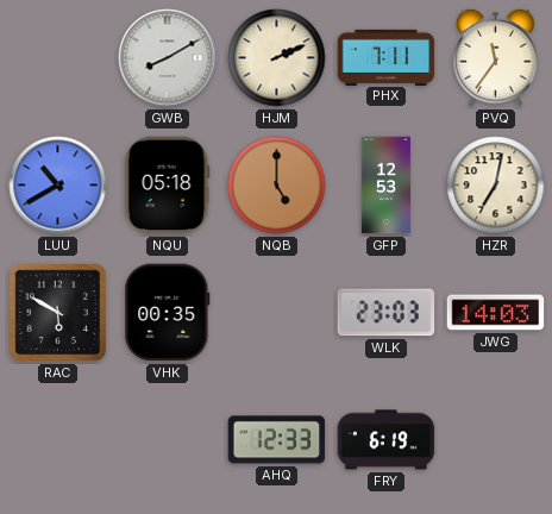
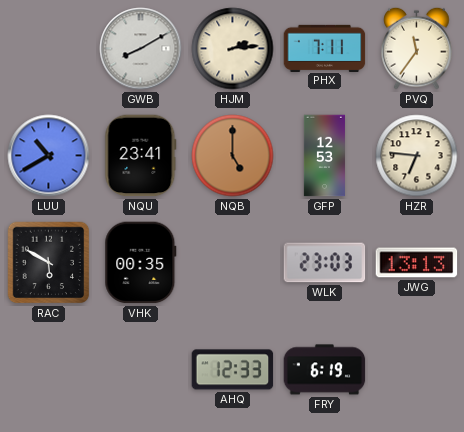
HJM: 2:11 -> 2:14 (233, 49)
NQU: 05:18 -> 23:41 (141, 156)
HZR: 7:02 -> 6:46 (417, 156)
JWG: 14:03 -> 13:13 (417, 263)
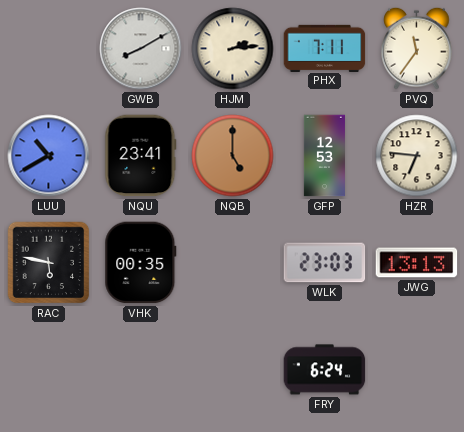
RAC: 5:50 -> 5:47 (49, 263)
AHQ: 12:33 -> none (233, 370)
FRY: 6:19 -> 6:24 (325, 370)
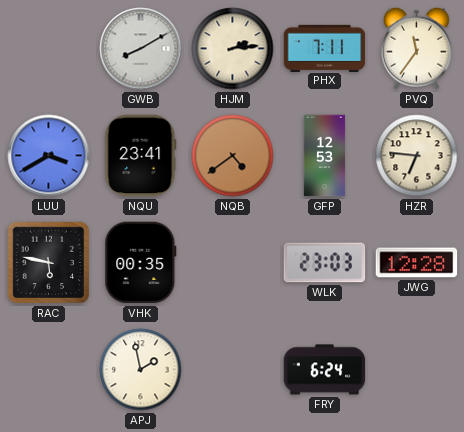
LUU: 10:40 -> 3:40 (49, 156)
NQB: 5:00 -> 4:39 (233, 156)
JWG: 13:13 -> 12:28 (417, 263)
APJ: none -> 1:58 (141, 370)
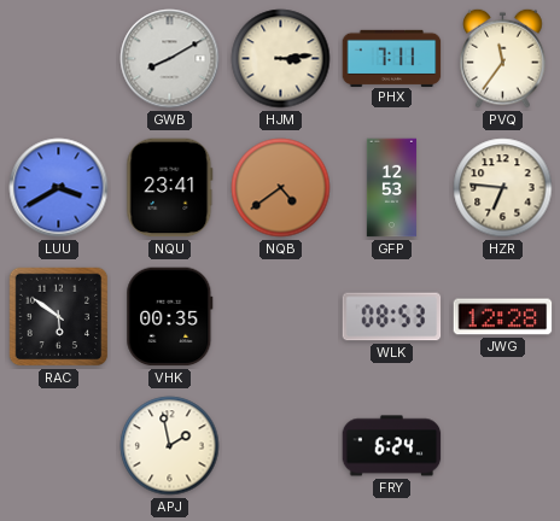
HJM: 2:14 -> 3:14 (281, 59)
RAC: 5:47 -> 5:51 (59, 317)
WLK: 23:03 -> 08:53 (392, 317)
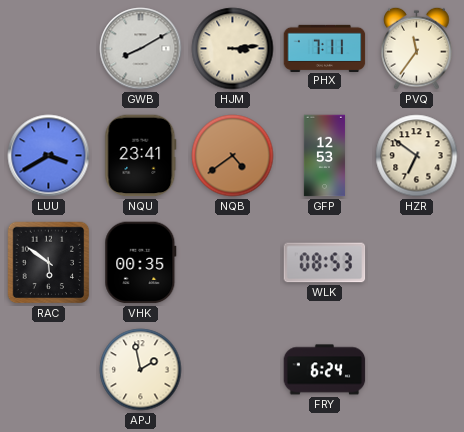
HZR: 6:46 -> 6:51 (417, 156)
JWG: 12:28 -> none (503, 317)
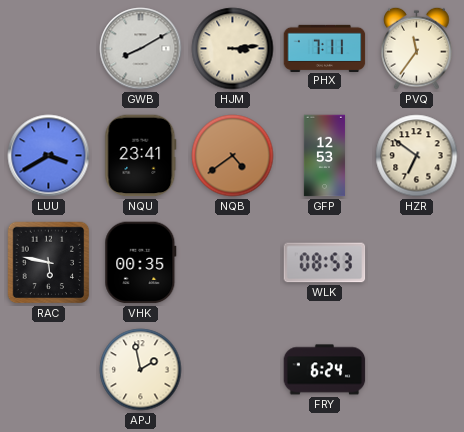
RAC: 5:51 -> 5:47 (49, 263)
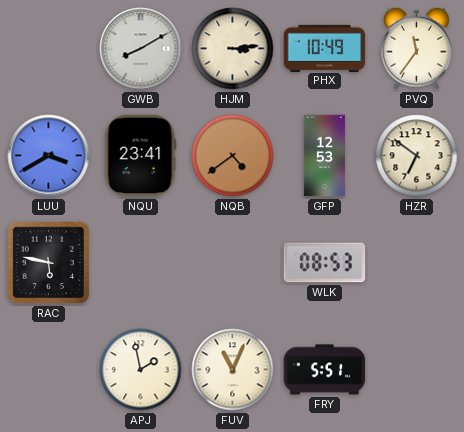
PHX: 7:11 -> 10:49 (325, 48)
VHK: 00:35 -> none (141, 263)
FUV: none -> 11:04 (233, 370)
FRY: 6:24 -> 5:51 (325, 370)
